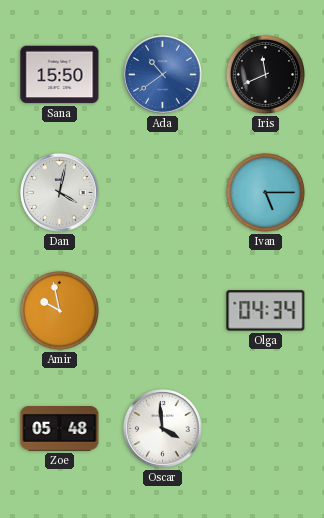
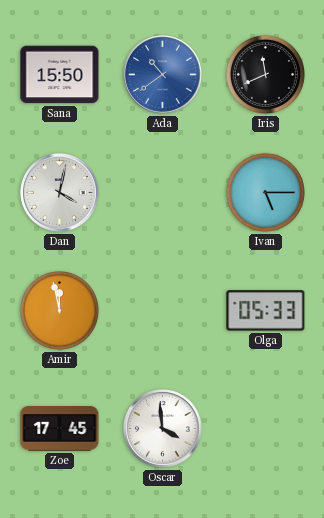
Amir: 9:58 -> 11:58 (59, 310)
Olga: 04:34 -> 05:33 (266, 311)
Zoe: 05:48 -> 17:45 (60, 429)
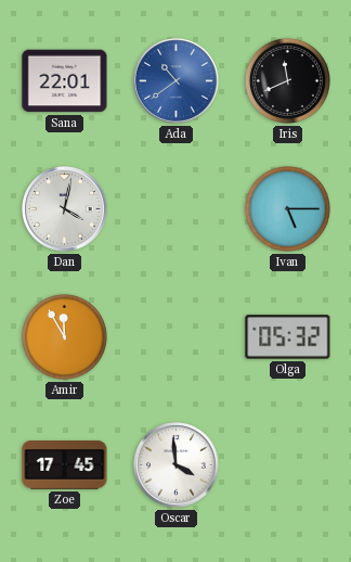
Sana: 15:50 -> 22:01 (65, 81)
Amir: 11:58 -> 11:55 (64, 336)
Olga: 05:33 -> 05:32 (288, 337)
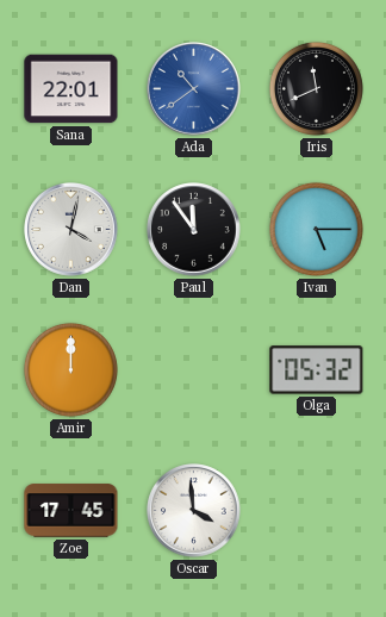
Paul: none -> 11:54 (194, 230)
Amir: 11:55 -> 12:00 (70, 369)
